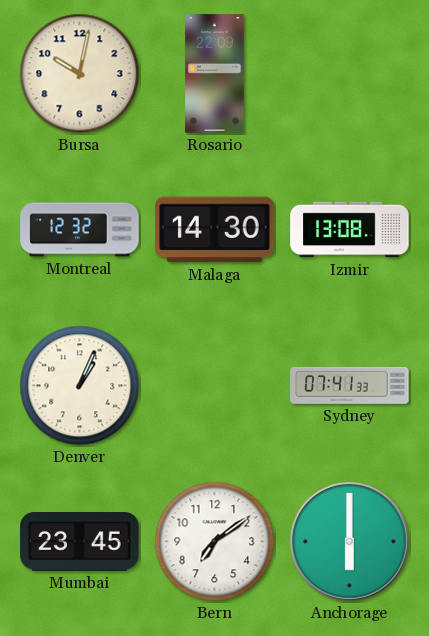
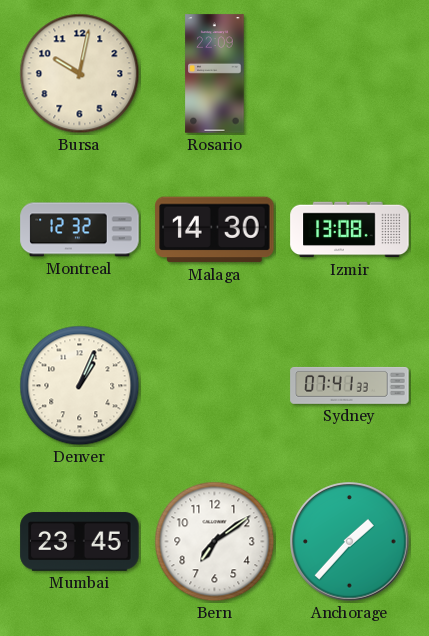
Anchorage: 6:00 -> 1:37 (350, 542)
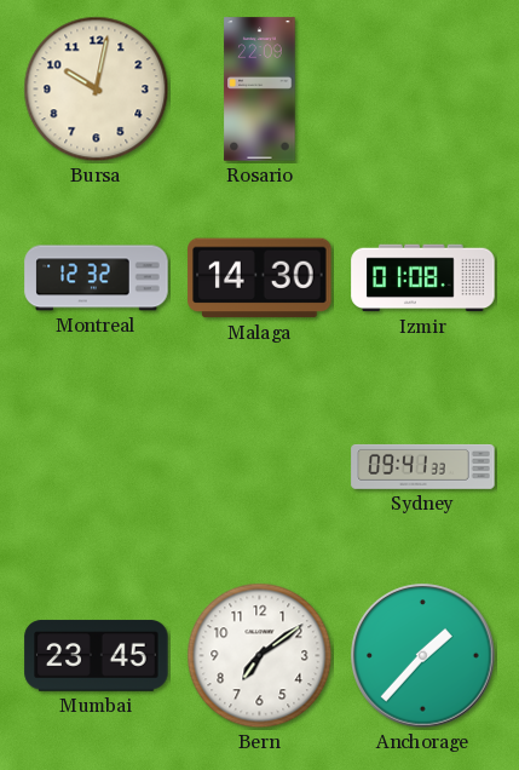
Izmir: 13:08 -> 01:08 (423, 278)
Denver: 1:04 -> none (80, 386)
Sydney: 07:41 -> 09:41 (423, 466)
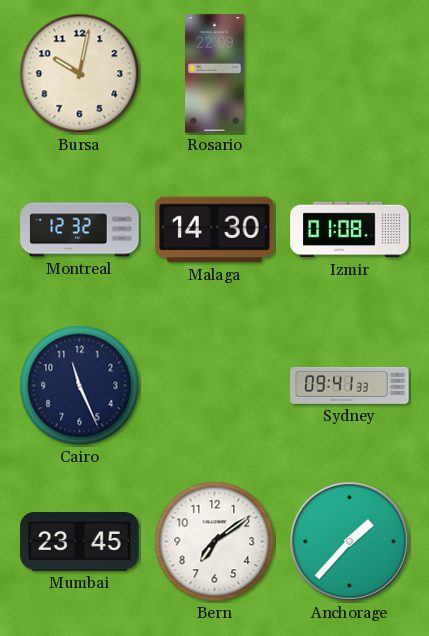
Cairo: none -> 11:26 (80, 386)
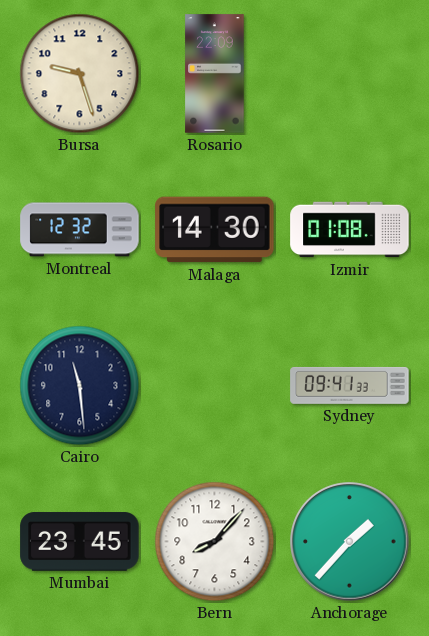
Bursa: 10:02 -> 9:27 (80, 74)
Cairo: 11:26 -> 11:29 (80, 386)
Bern: 7:09 -> 8:07 (215, 542)
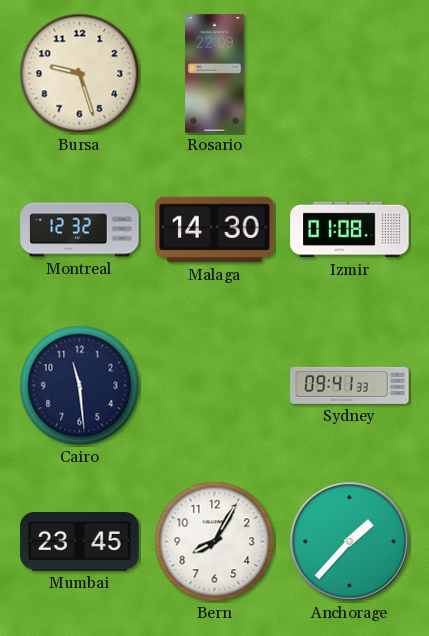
Bern: 8:07 -> 8:05 (215, 542)
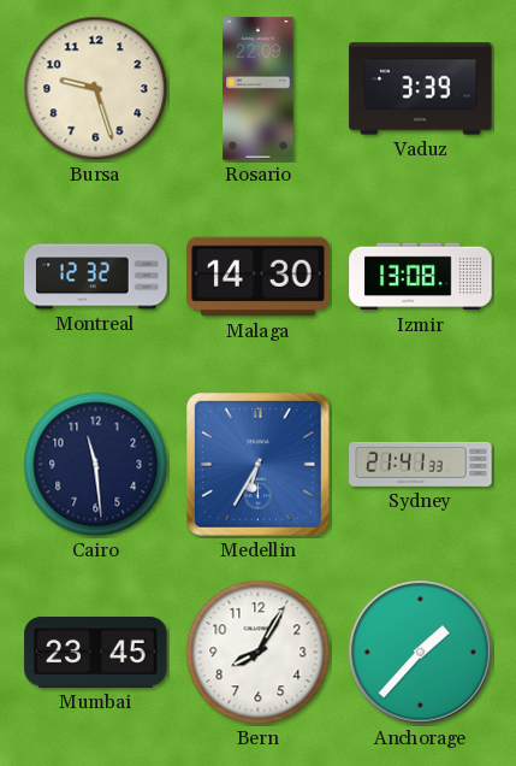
Vaduz: none -> 3:39 (421, 89)
Izmir: 01:08 -> 13:08 (421, 277)
Medellin: none -> 6:35 (259, 465)
Sydney: 09:41 -> 21:41 (421, 464)
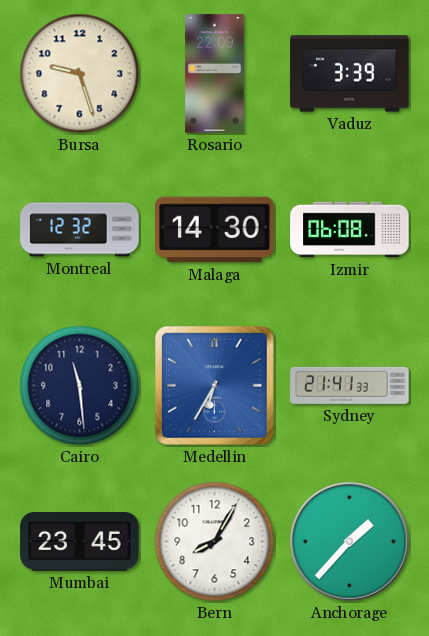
Izmir: 13:08 -> 06:08 (350, 230)
